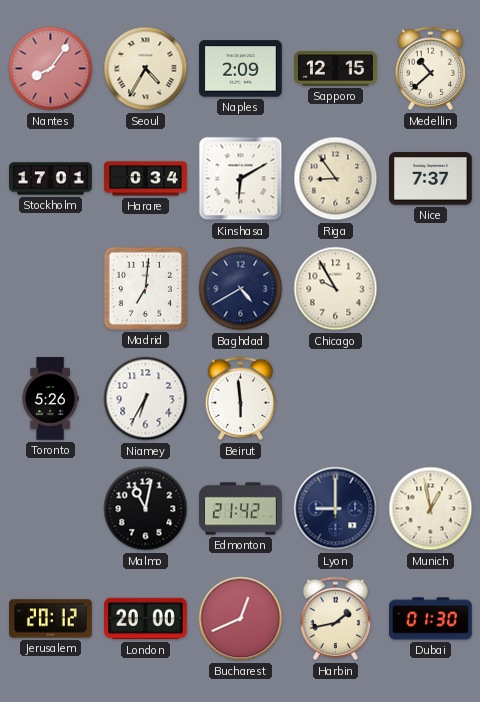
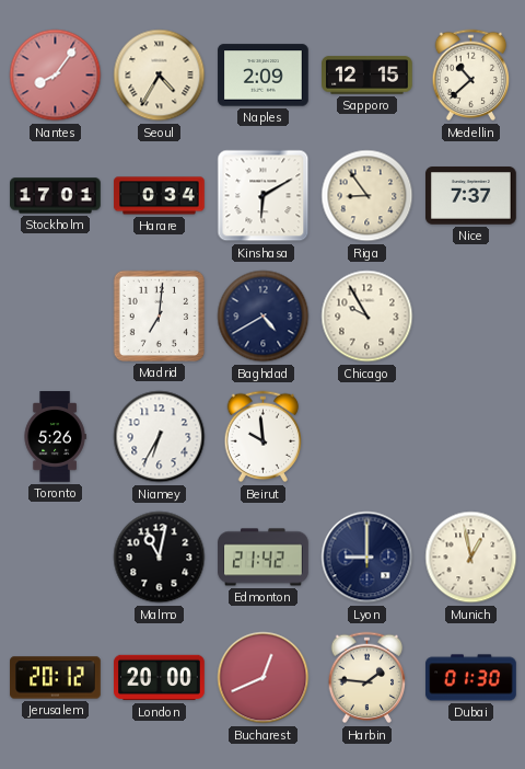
Beirut: 5:59 -> 9:59 (264, 437)
Harbin: 1:43 -> 1:46 (367, 678)
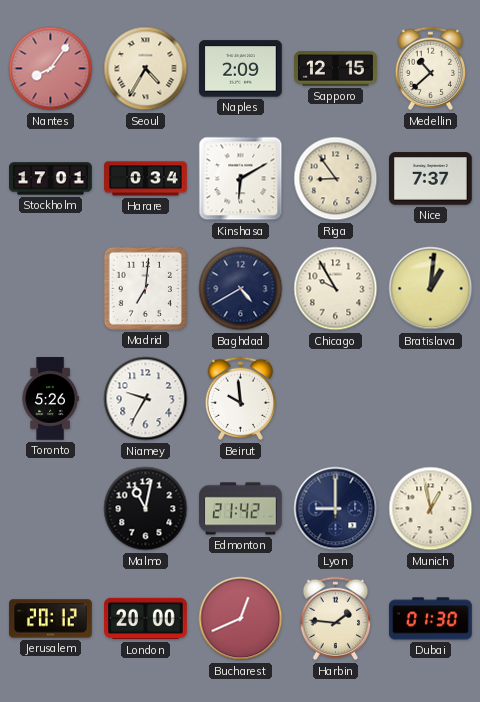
Bratislava: none -> 1:01 (431, 289)
Niamey: 6:35 -> 9:35 (146, 399)
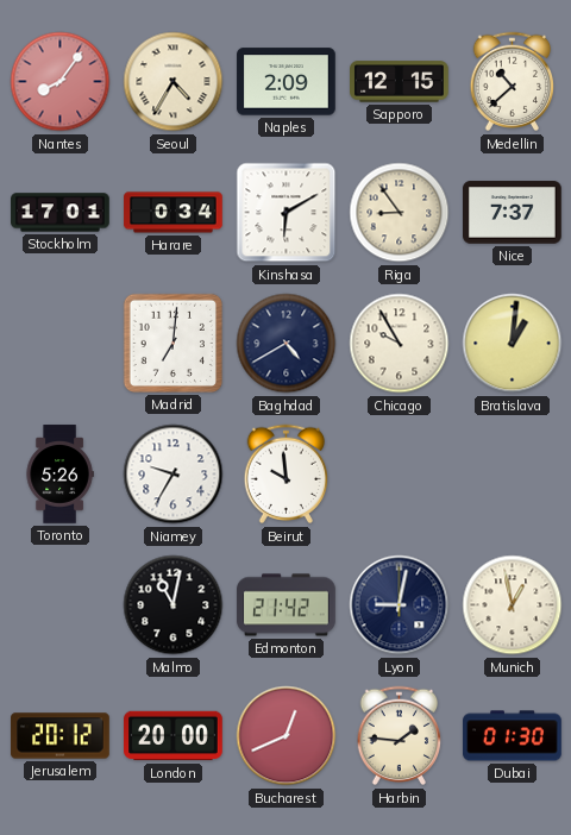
Lyon: 9:00 -> 9:02 (400, 605)
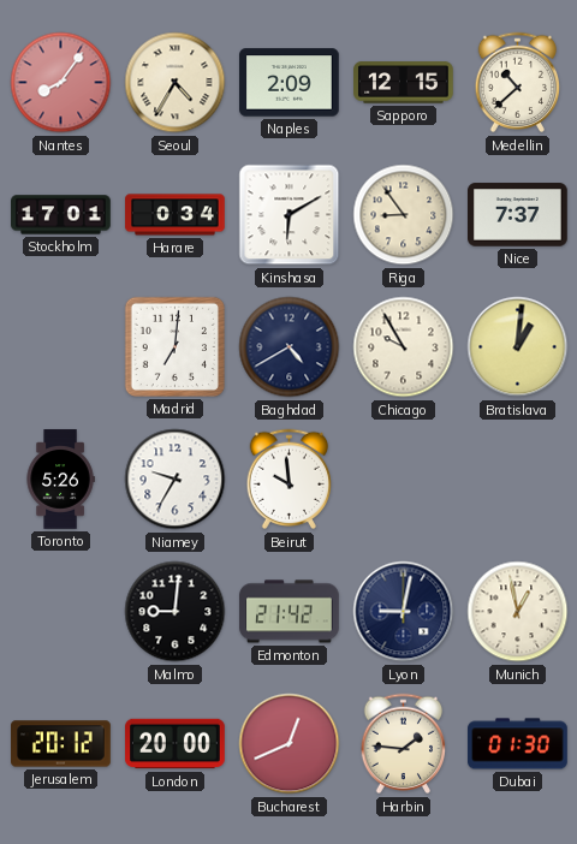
Malmo: 11:02 -> 9:01 (176, 612)
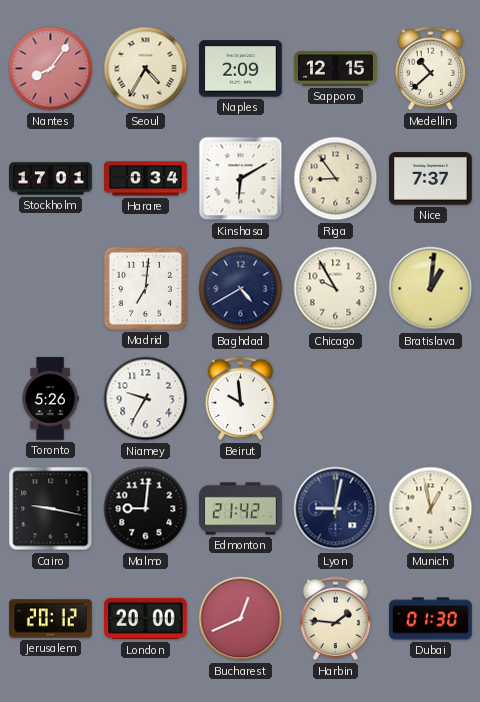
Cairo: none -> 9:17 (51, 509)
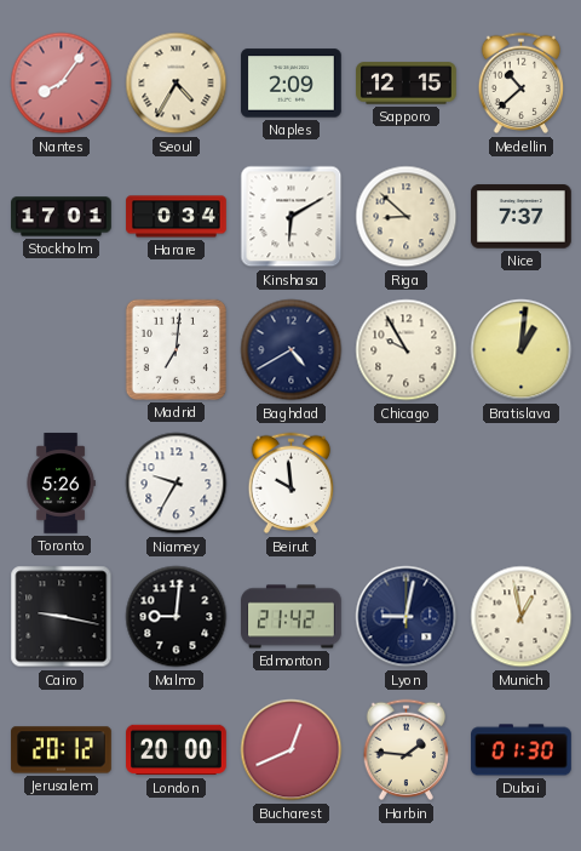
Riga: 8:54 -> 8:52 (407, 217)
